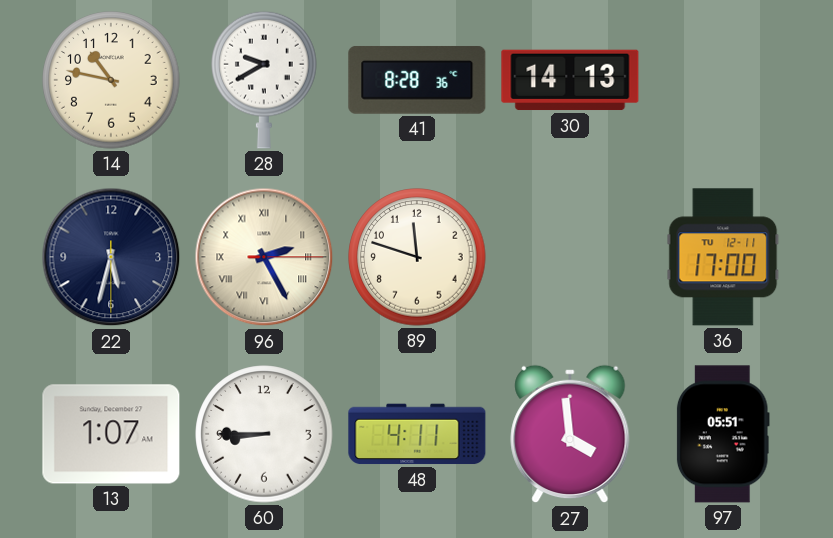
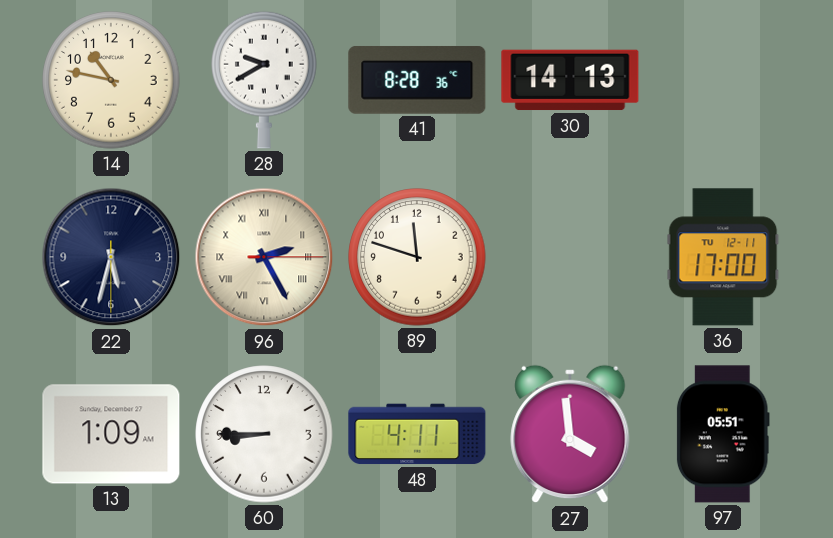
13: 1:07 -> 1:09 (111, 434)
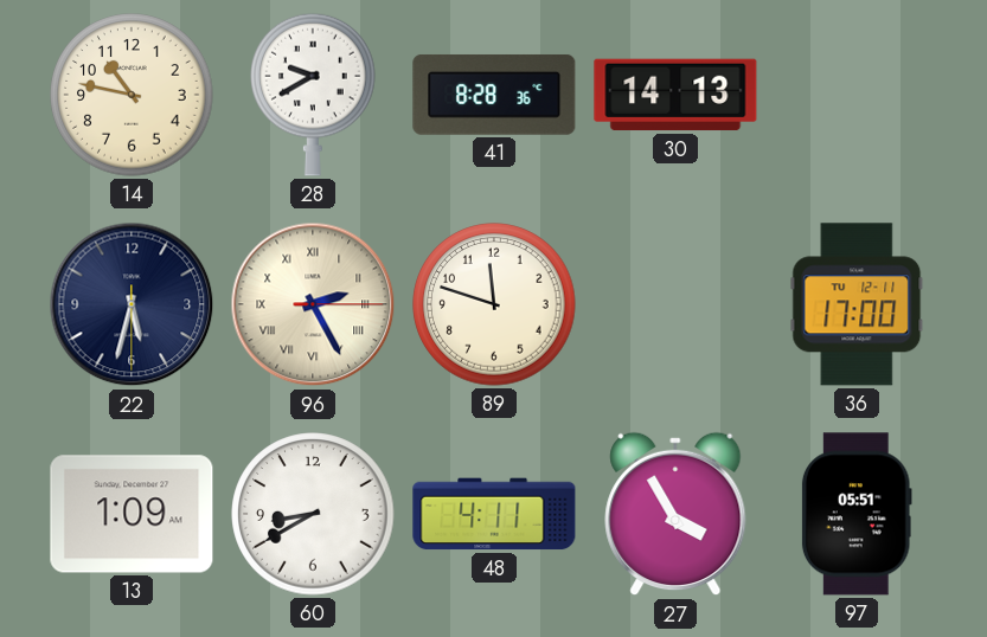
60: 8:45 -> 8:40 (313, 514)
27: 3:59 -> 3:55 (675, 514)
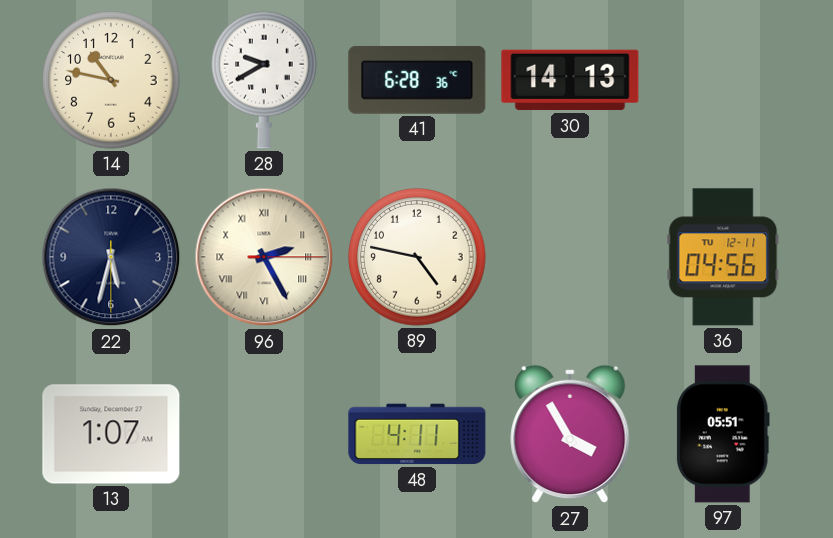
41: 8:28 -> 6:28 (417, 80)
89: 11:48 -> 4:47 (417, 257)
36: 17:00 -> 04:56 (723, 257)
13: 1:09 -> 1:07 (111, 434)
60: 8:40 -> none (313, 514)
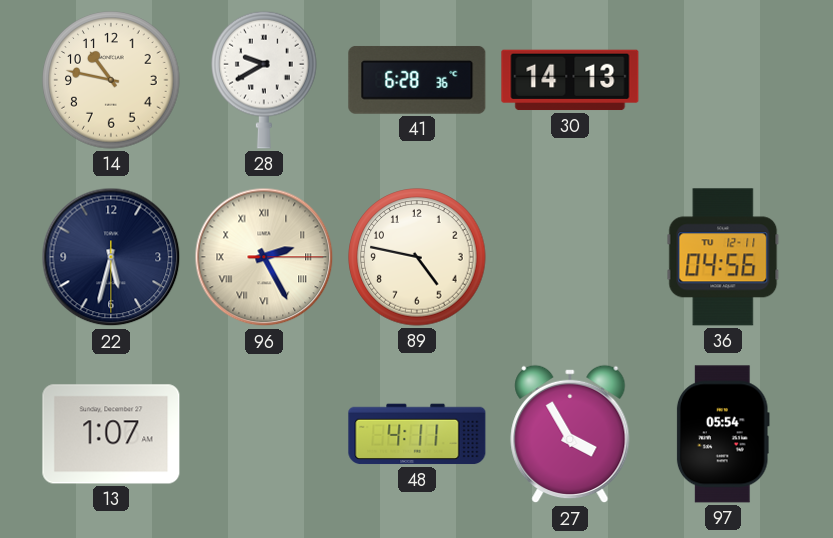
97: 05:51 -> 05:54 (723, 434)
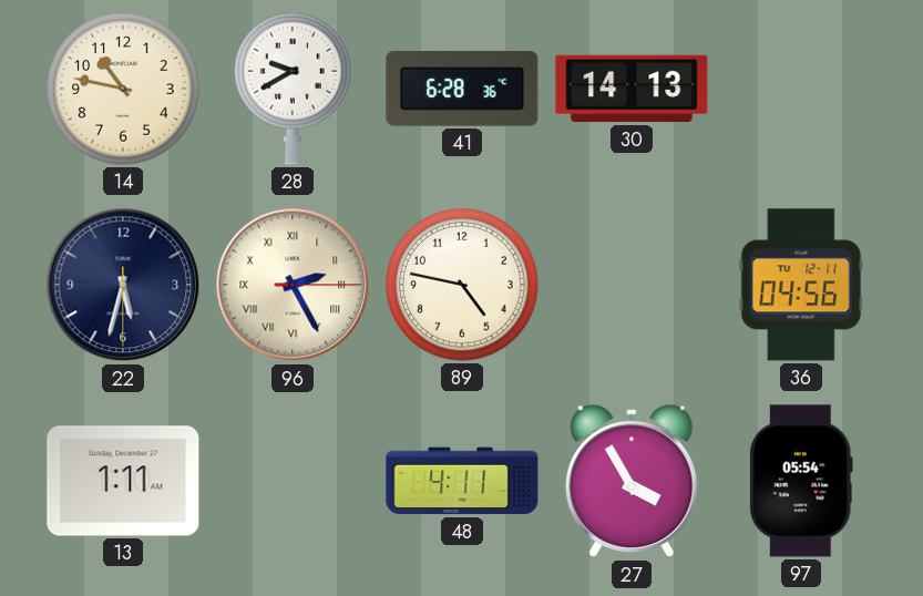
13: 1:07 -> 1:11 (123, 481)
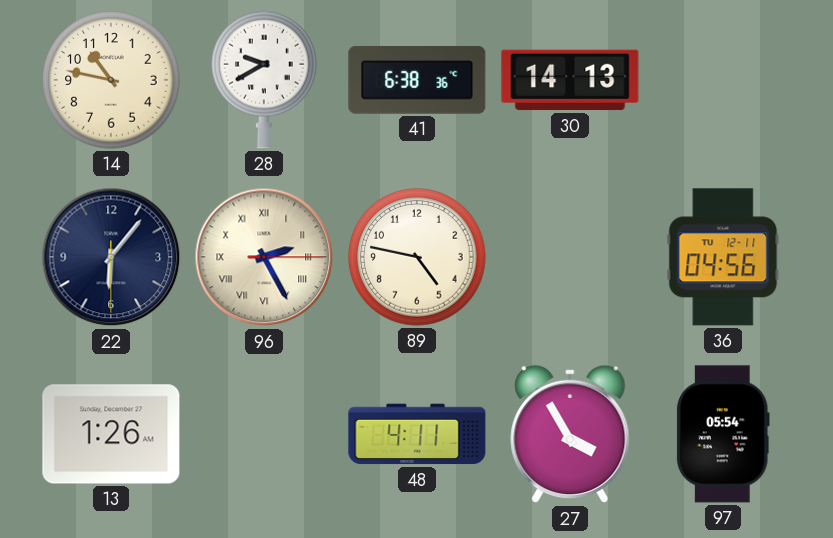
41: 6:28 -> 6:38 (417, 80)
22: 5:32 -> 6:06 (111, 257)
13: 1:11 -> 1:26 (111, 434)
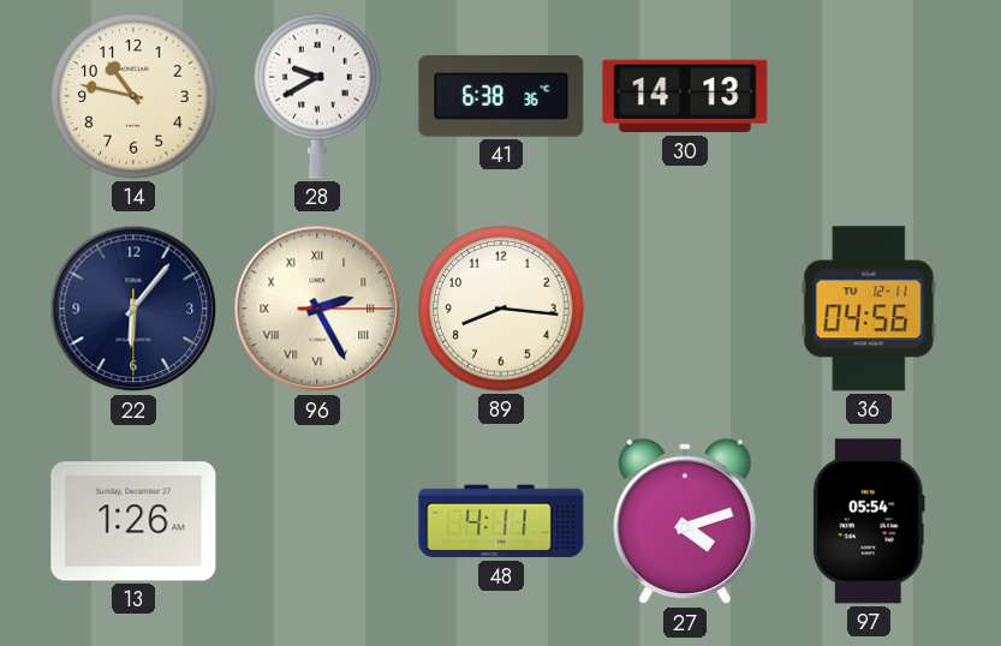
89: 4:47 -> 8:16 (501, 309)
27: 3:55 -> 4:12 (685, 521)
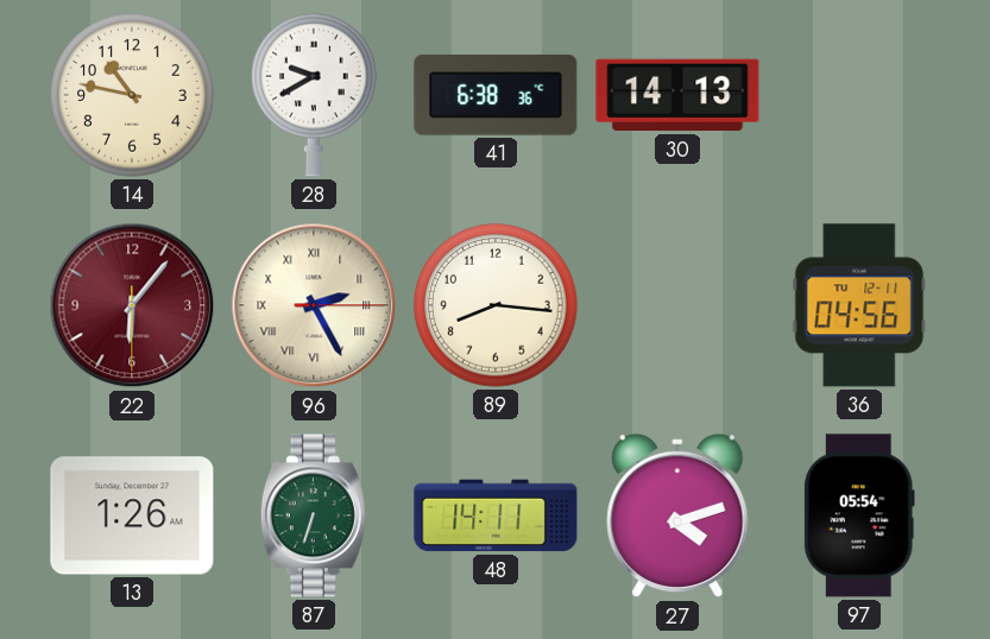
22 dial: navy -> burgundy (132, 305)
87: none -> 6:33 (314, 515)
48: 4:11 -> 14:11 (496, 515)
